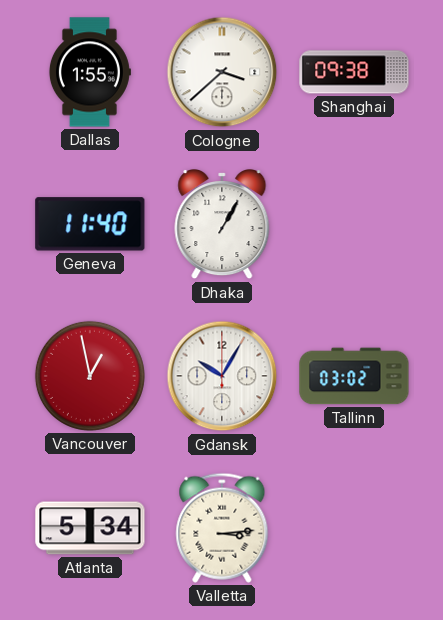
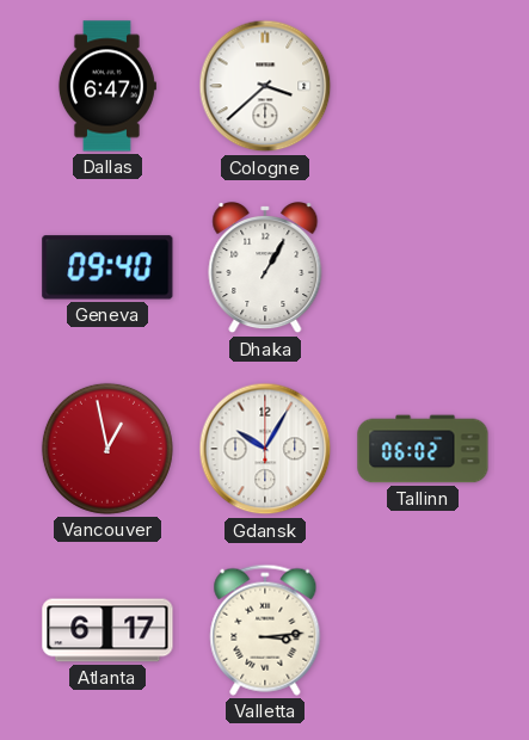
Dallas: 1:55 -> 6:47 (106, 86)
Shanghai: 09:38 -> none (354, 72)
Geneva: 11:40 -> 09:40 (107, 267)
Tallinn: 03:02 -> 06:02 (423, 449)
Atlanta: 5:34 -> 6:17 (107, 630)
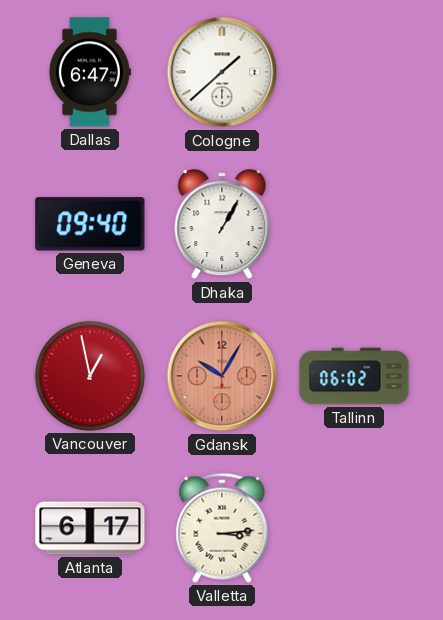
Cologne: 3:38 -> 1:38 (222, 72)
Gdansk dial: white -> salmon (222, 376)
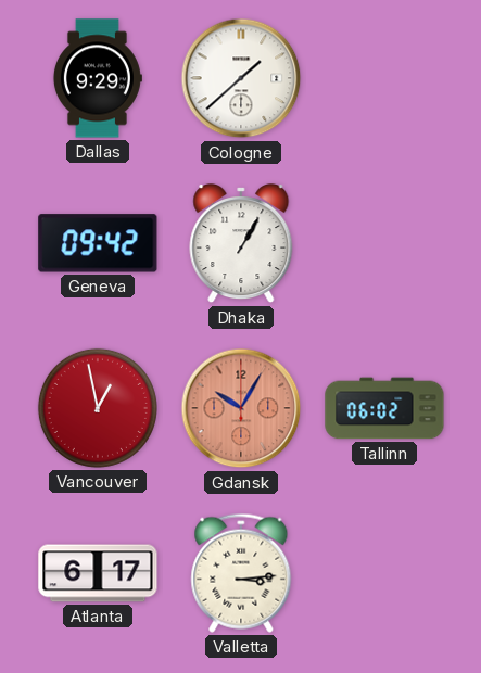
Dallas: 6:47 -> 9:29 (97, 78)
Geneva: 09:40 -> 09:42 (98, 243)
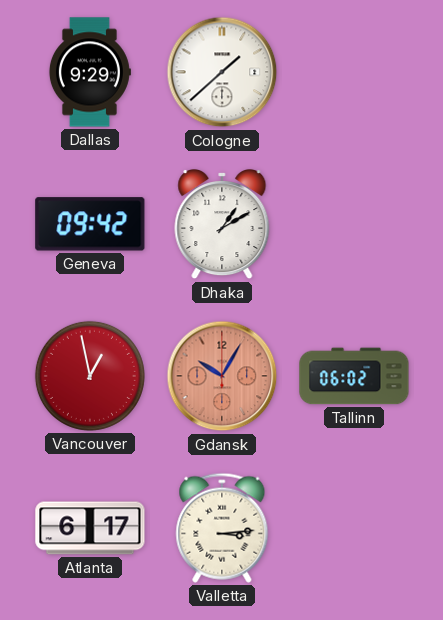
Dhaka: 1:05 -> 1:10 (222, 225)
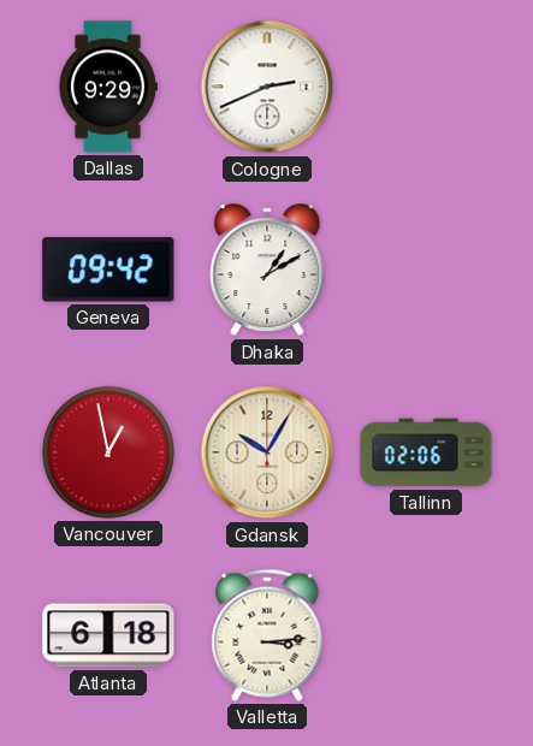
Cologne: 1:38 -> 2:41 (267, 87)
Gdansk dial: salmon -> cream (267, 452)
Tallinn: 06:02 -> 02:06 (426, 452)
Atlanta: 6:17 -> 6:18 (108, 635)
